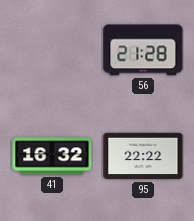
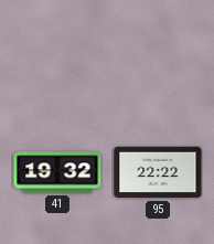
56: 21:28 -> none (143, 50)
41: 16:32 -> 19:32 (57, 172)
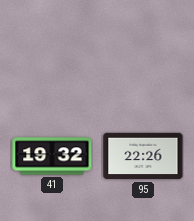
95: 22:22 -> 22:26 (143, 156)
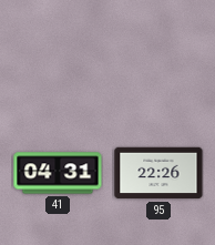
41: 19:32 -> 04:31 (58, 173)
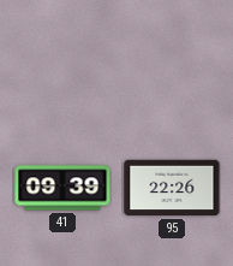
41: 04:31 -> 09:39 (62, 188)
